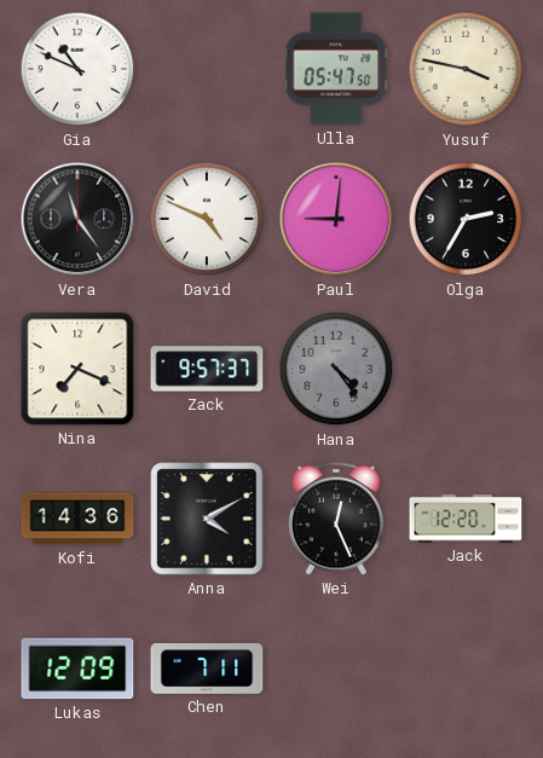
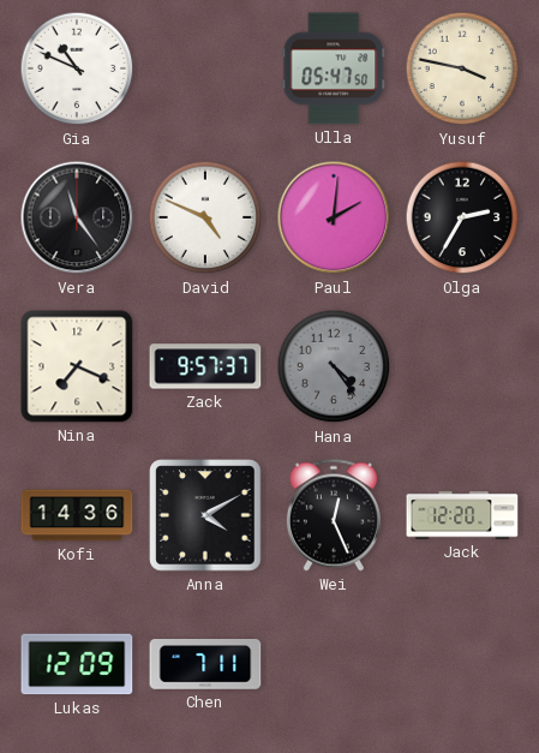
Paul: 9:01 -> 2:01 (334, 217)
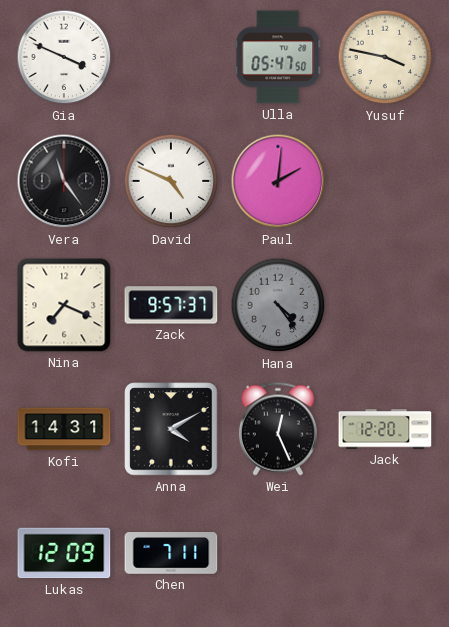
Gia: 10:49 -> 3:49 (64, 57)
Olga: 2:35 -> none (462, 217)
Kofi: 14:36 -> 14:31 (64, 429)
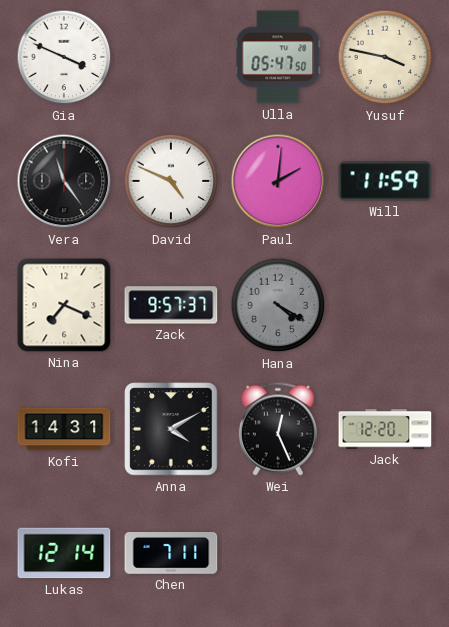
Will: none -> 11:59 (385, 181)
Hana: 4:24 -> 4:20 (278, 305)
Lukas: 12:09 -> 12:14 (64, 553)
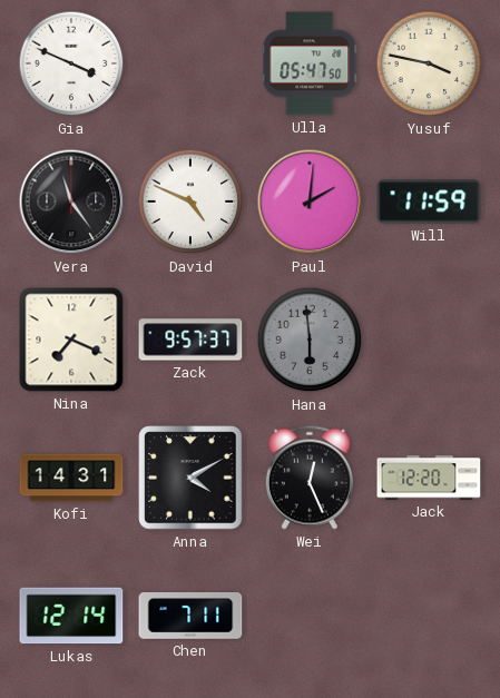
Hana: 4:20 -> 5:59 (310, 340)
